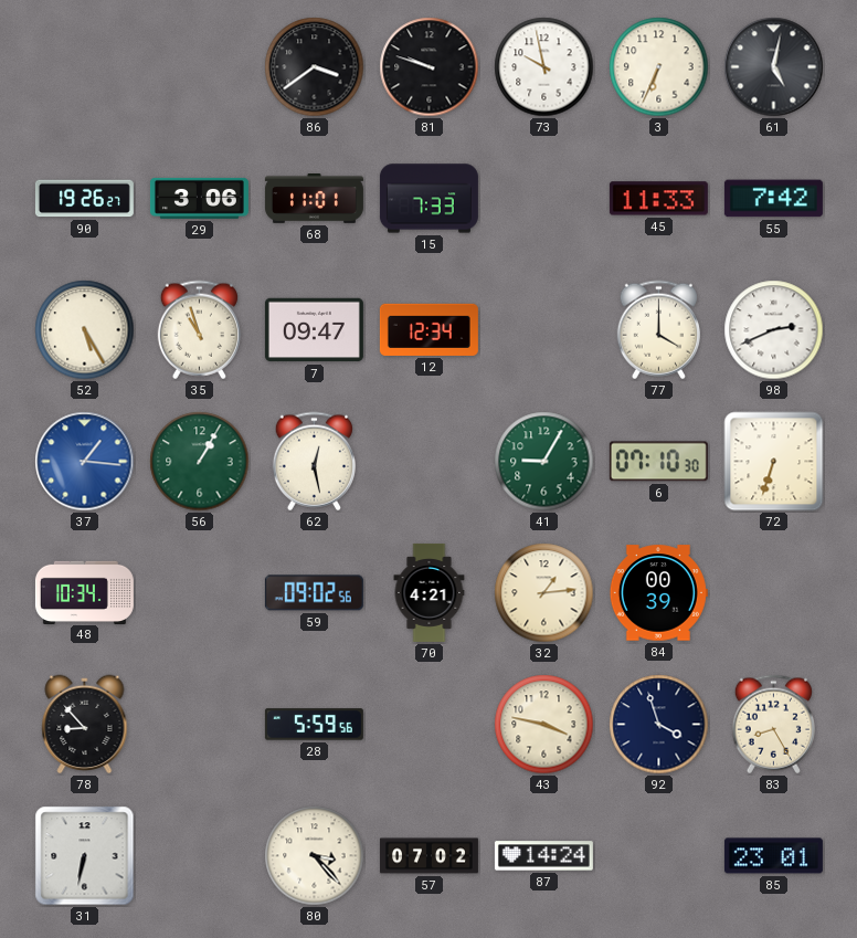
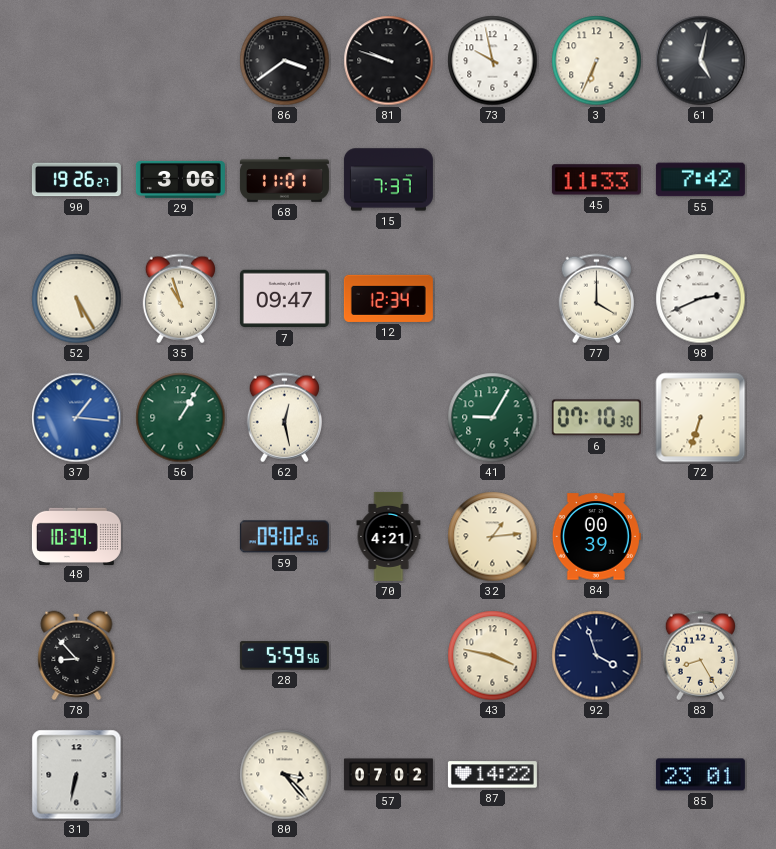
15: 7:33 -> 7:37 (388, 180)
87: 14:24 -> 14:22 (492, 775)
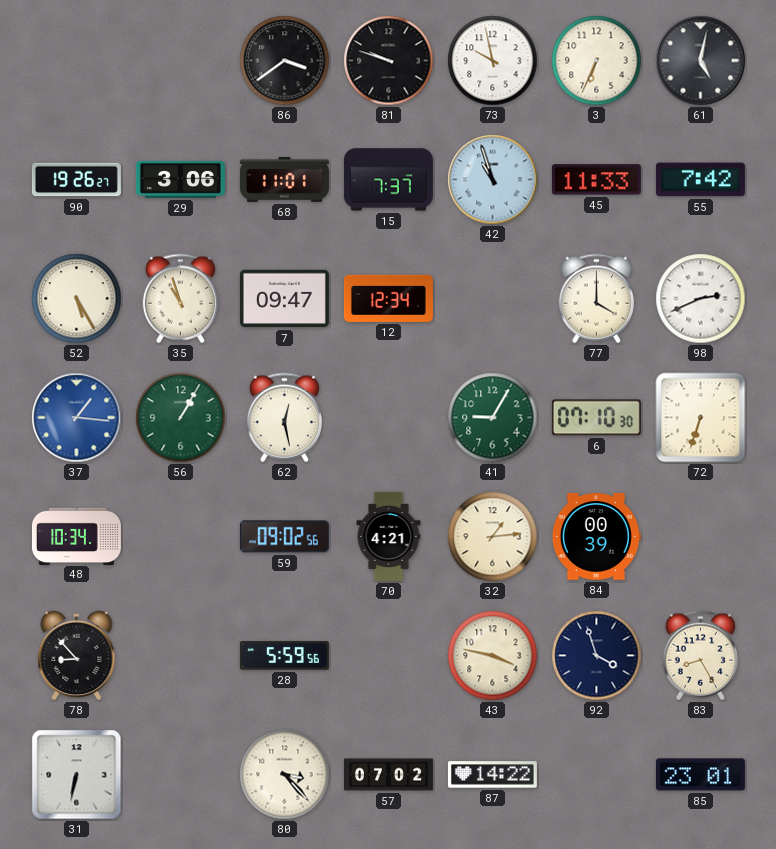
42: none -> 10:57 (493, 180)
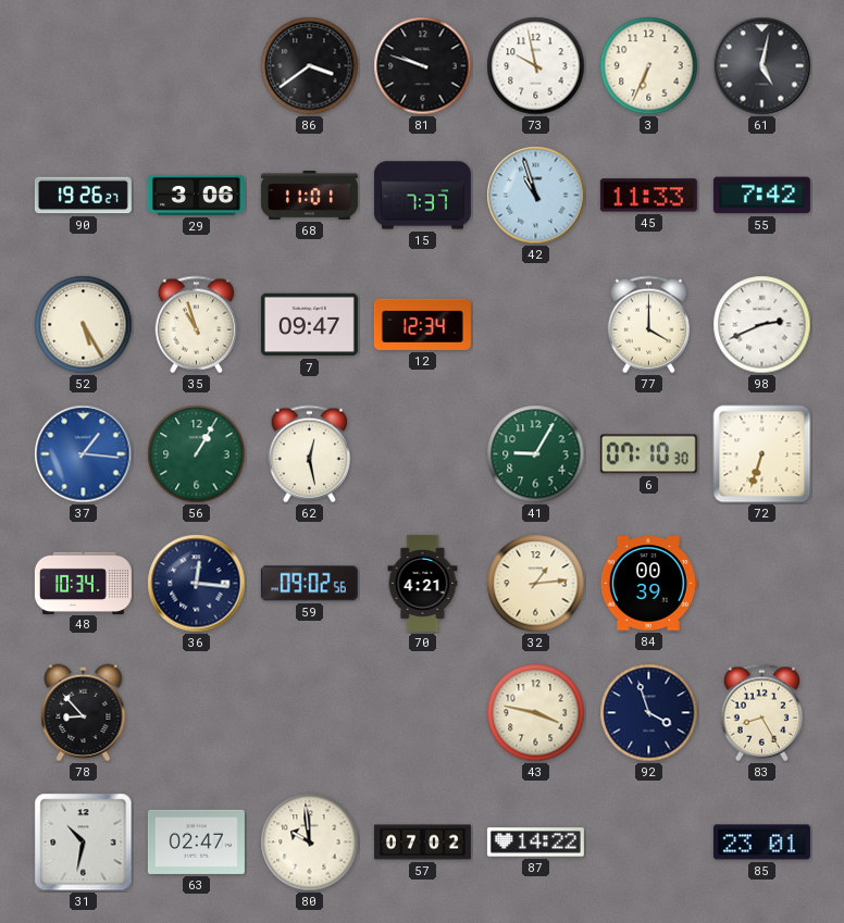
36: none -> 12:16 (197, 584)
28: 5:59 -> none (284, 656)
31: 6:32 -> 10:32 (84, 843)
63: none -> 02:47 (196, 841)
80: 3:23 -> 9:59 (310, 843)
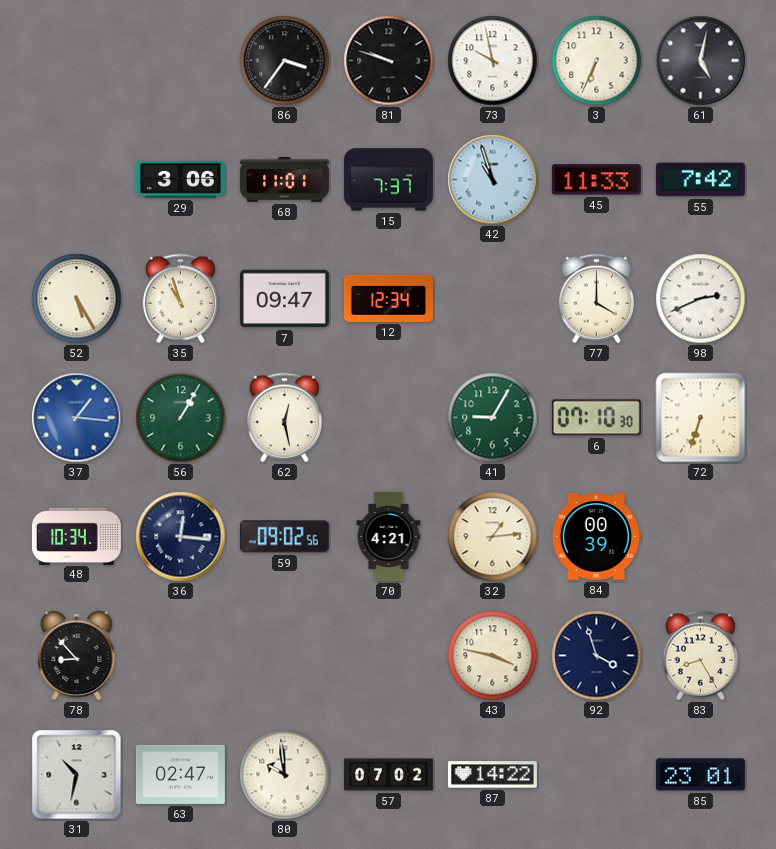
86: 3:39 -> 3:36 (285, 61)
90: 19:26 -> none (83, 196)
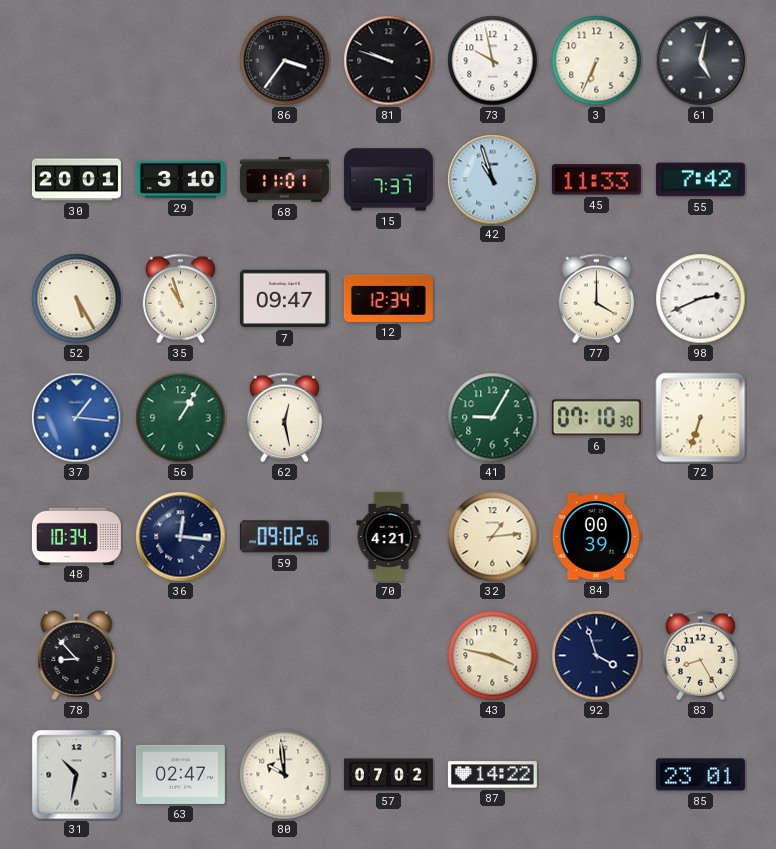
30: none -> 20:01 (76, 180)
29: 3:06 -> 3:10 (180, 179)
